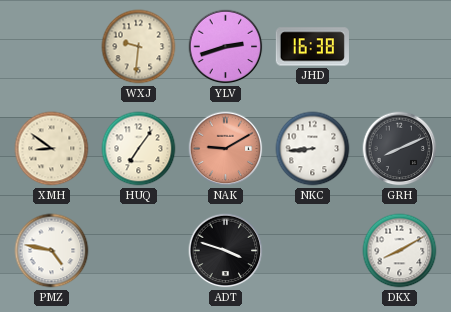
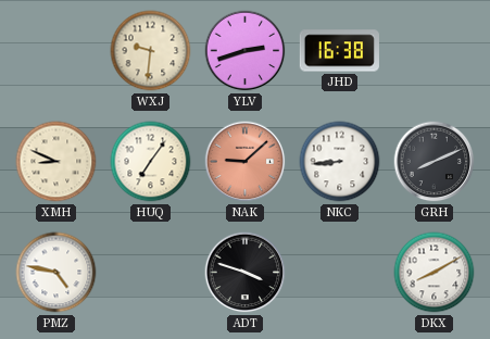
XMH: 8:51 -> 8:49 (56, 162)
NAK: 9:10 -> 9:08 (246, 162)
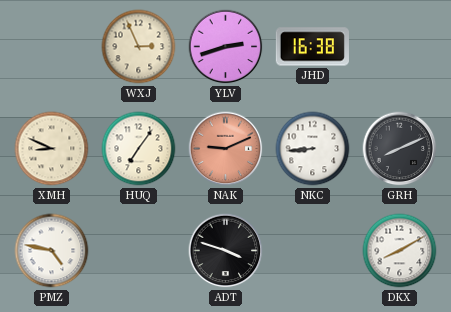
WXJ: 9:31 -> 2:56 (139, 47)
NAK: 9:08 -> 9:11 (226, 149)
